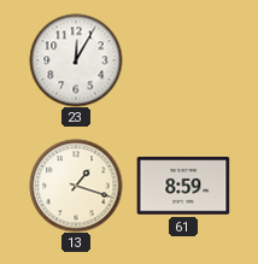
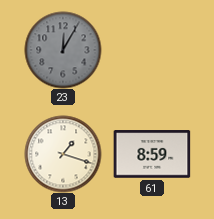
23 dial: white -> grey (63, 50)
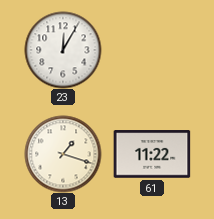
23 dial: grey -> white (63, 50)
61: 8:59 -> 11:22 (152, 154)
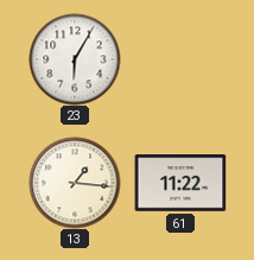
23: 12:05 -> 6:05 (75, 59)
13: 1:18 -> 1:16 (75, 183)
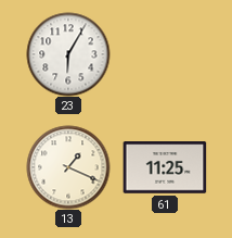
13: 1:16 -> 1:19 (68, 167)
61: 11:22 -> 11:25 (165, 167)
